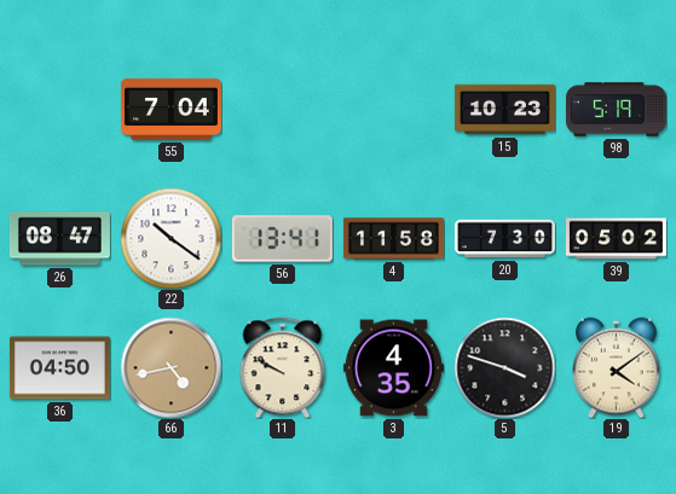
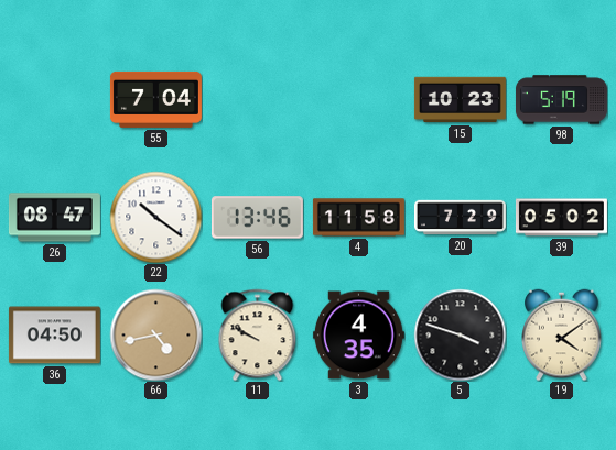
56: 13:41 -> 13:46 (257, 218)
20: 7:30 -> 7:29 (460, 218)
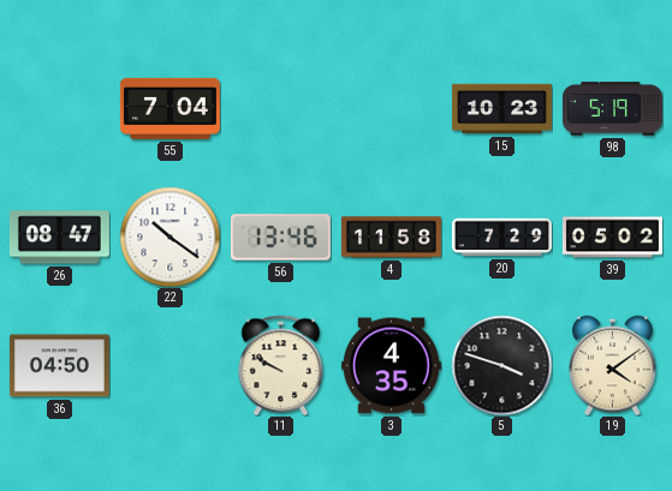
66: 4:43 -> none (155, 334)
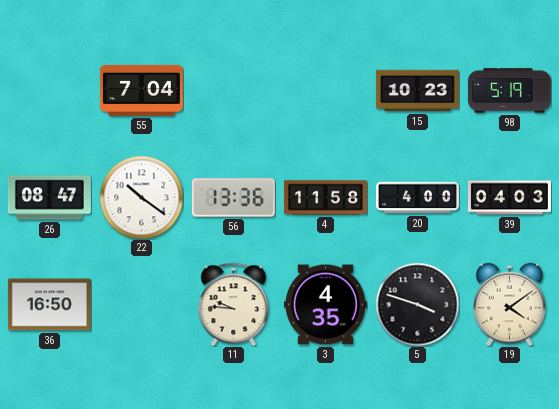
56: 13:46 -> 13:36 (233, 198)
20: 7:29 -> 4:00 (417, 198)
39: 05:02 -> 04:03 (509, 198)
36: 04:50 -> 16:50 (49, 305)
11: 9:50 -> 9:46 (234, 304)
